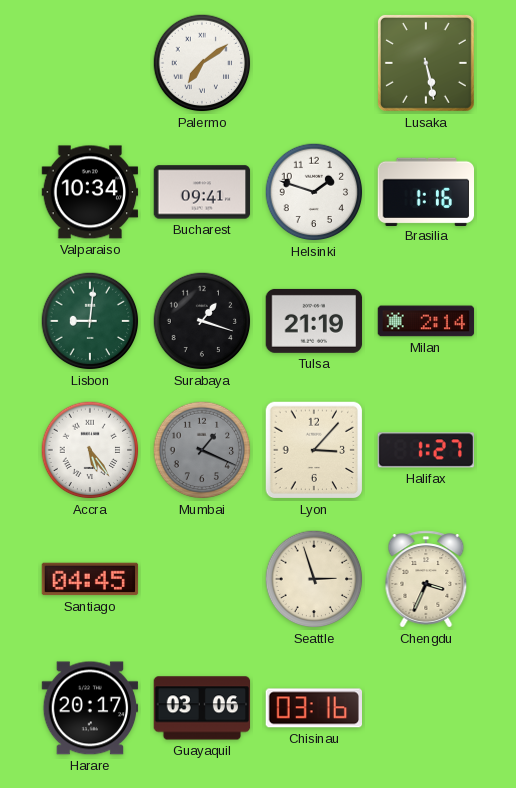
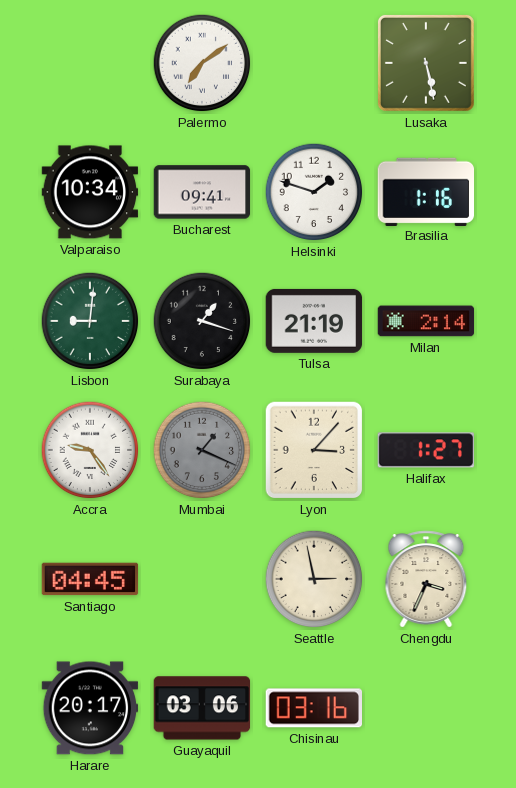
Accra: 5:24 -> 9:24 (90, 450)
Seattle: 2:57 -> 2:58 (314, 579)
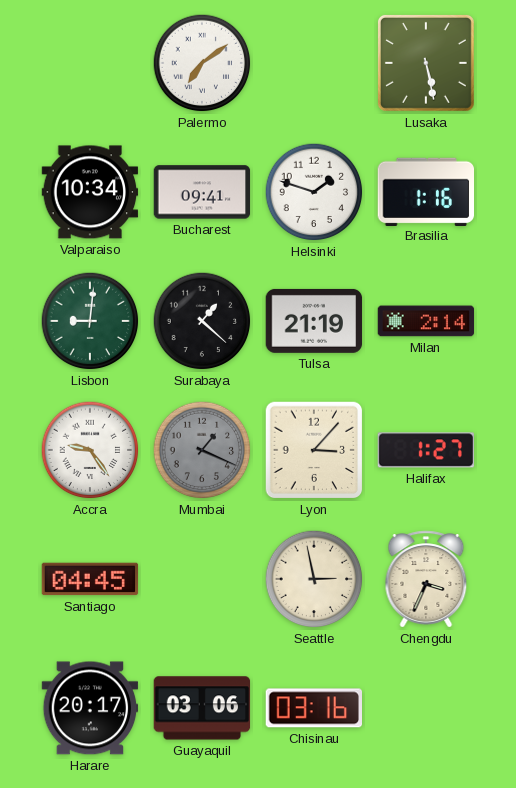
Surabaya: 1:18 -> 1:22 (202, 321)
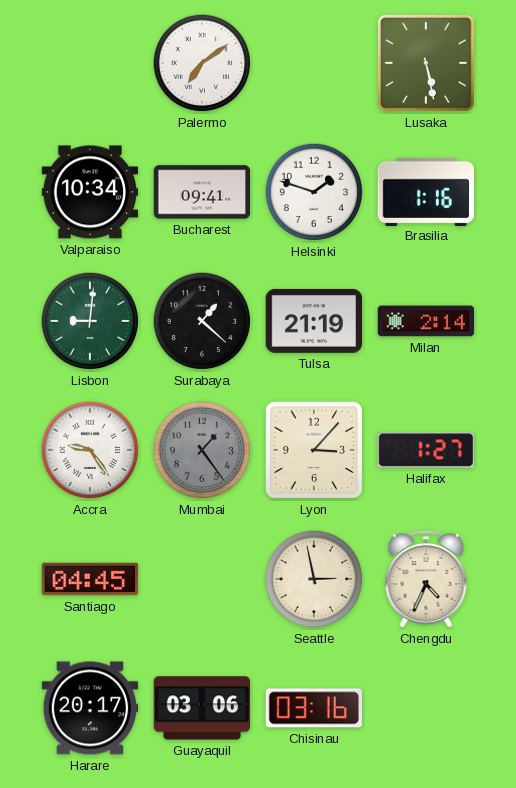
Mumbai: 1:19 -> 1:24 (202, 450)
Chengdu: 3:34 -> 4:34 (426, 579)
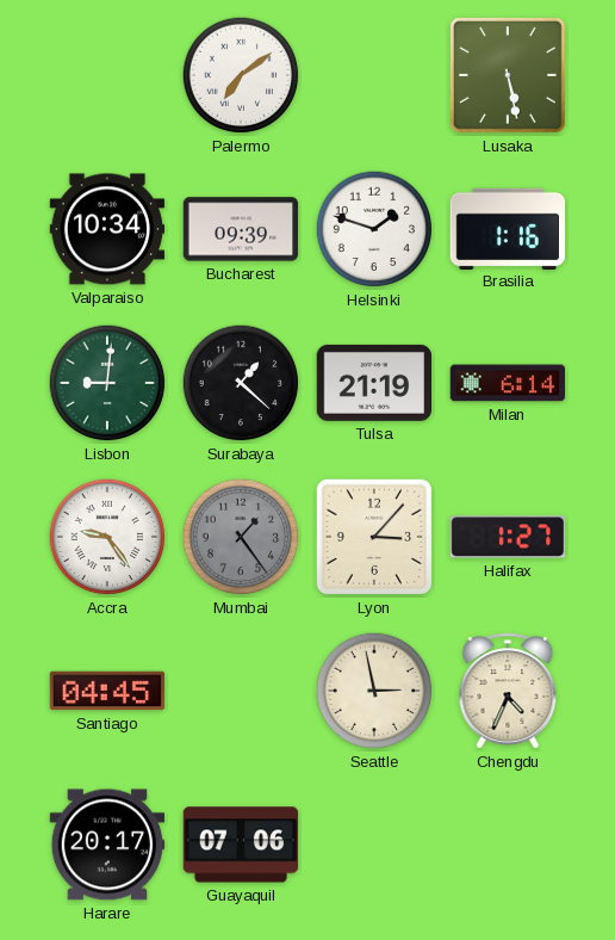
Bucharest: 09:41 -> 09:39 (241, 229)
Milan: 2:14 -> 6:14 (508, 383)
Guayaquil: 03:06 -> 07:06 (241, 845)
Chisinau: 03:16 -> none (313, 708)
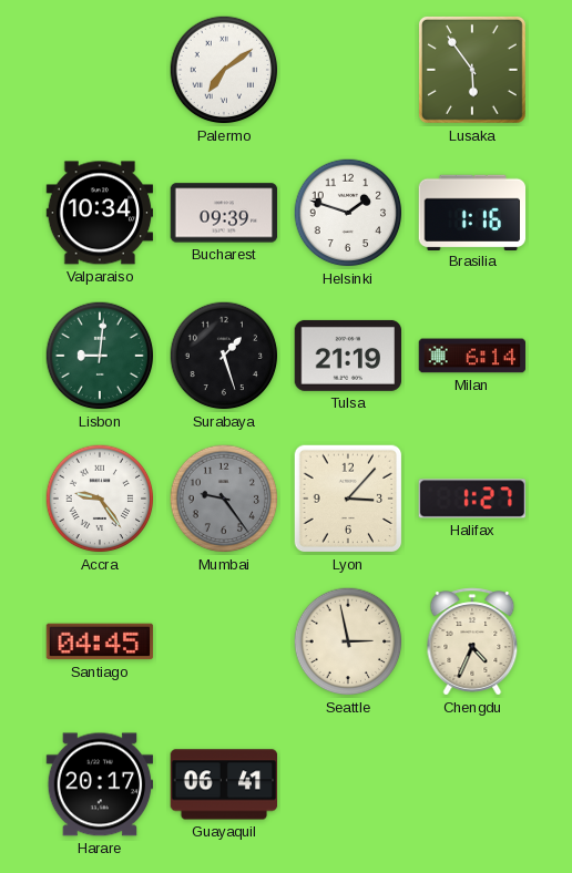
Lusaka: 5:28 -> 5:54 (472, 70)
Surabaya: 1:22 -> 1:27 (224, 356)
Mumbai: 1:24 -> 9:24 (224, 499)
Guayaquil: 07:06 -> 06:41 (224, 784)
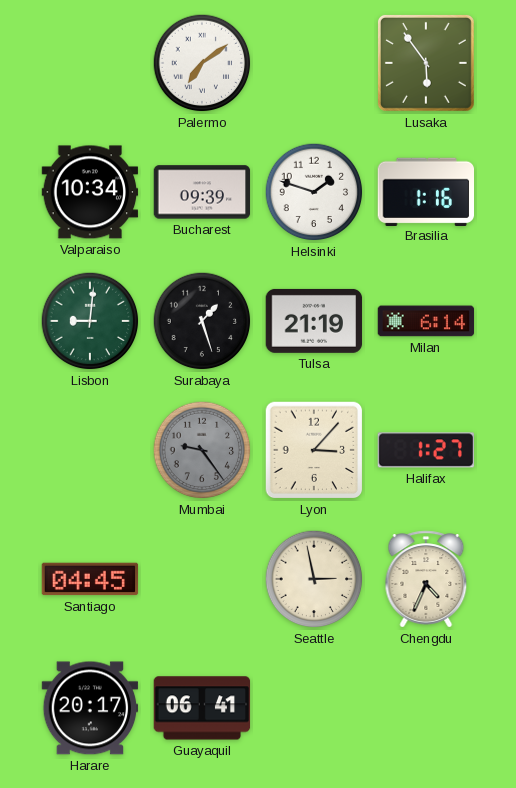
Accra: 9:24 -> none (100, 499)
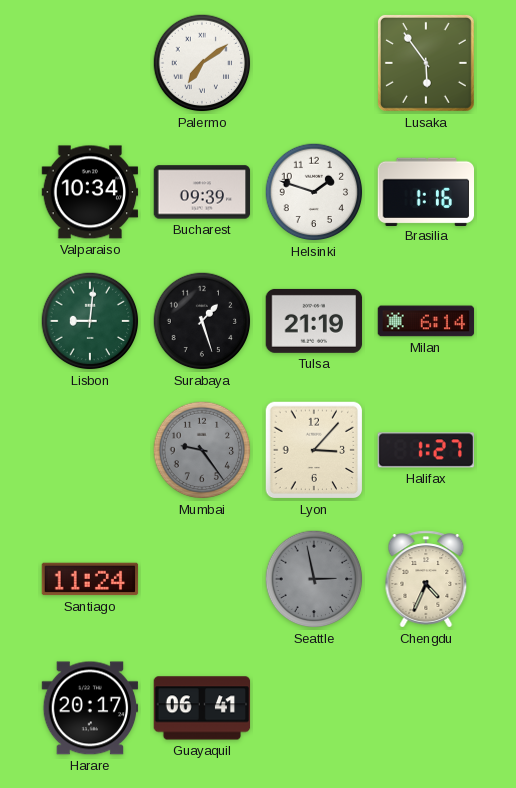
Santiago: 04:45 -> 11:24 (90, 579)
Seattle dial: cream -> grey (314, 579)
